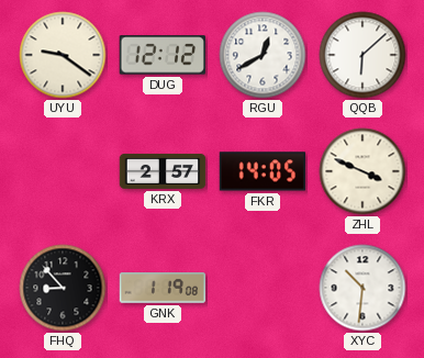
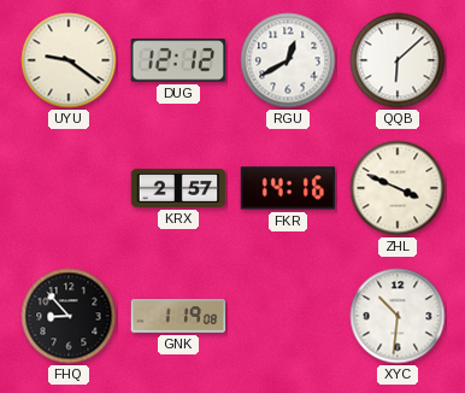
FKR: 14:05 -> 14:16 (288, 188)
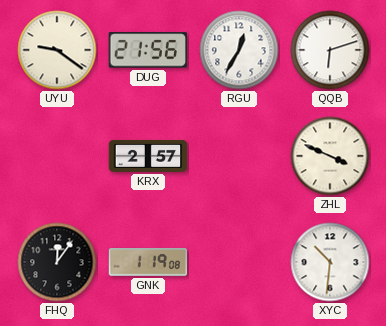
DUG: 12:12 -> 21:56 (147, 50)
RGU: 12:40 -> 12:35 (239, 50)
QQB: 6:08 -> 6:12 (330, 50)
FKR: 14:16 -> none (288, 188)
FHQ: 8:53 -> 12:06 (57, 262)
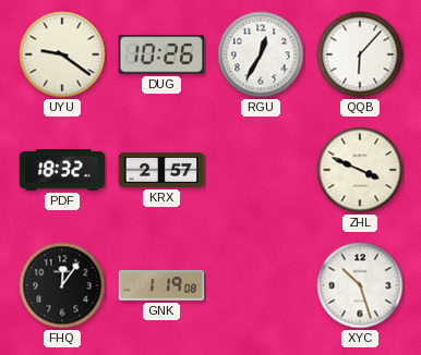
DUG: 21:56 -> 10:26 (160, 54)
QQB: 6:12 -> 6:07 (360, 54)
PDF: none -> 18:32 (62, 170)
XYC: 10:31 -> 10:27 (360, 285)
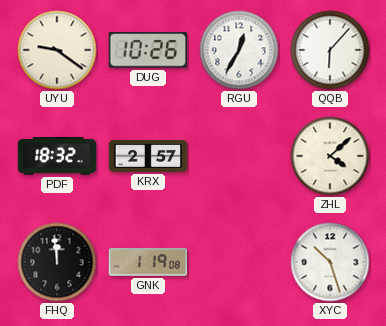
ZHL: 3:49 -> 4:08 (330, 156)
FHQ: 12:06 -> 11:59 (57, 262)
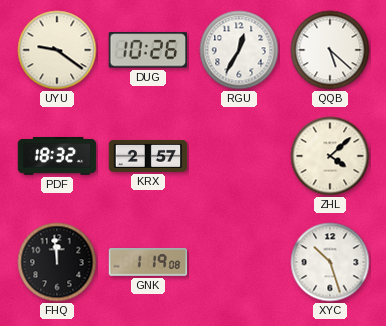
QQB: 6:07 -> 5:22 (330, 50)
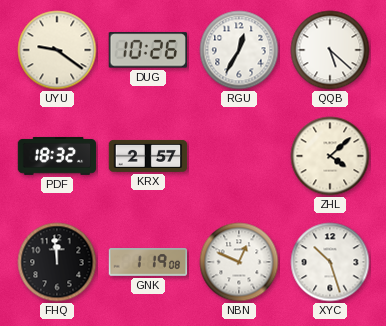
NBN: none -> 12:49 (239, 262)
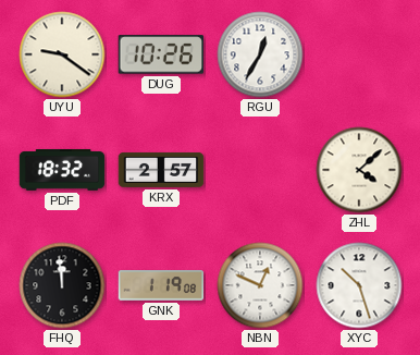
QQB: 5:22 -> none (330, 50)
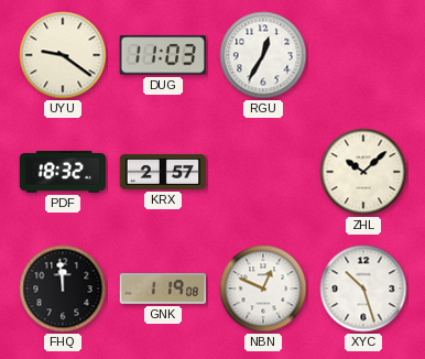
DUG: 10:26 -> 11:03 (162, 55)
ZHL: 4:08 -> 10:08 (363, 172)
